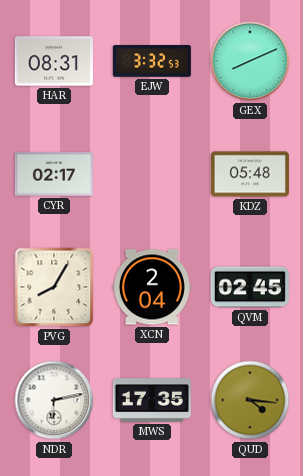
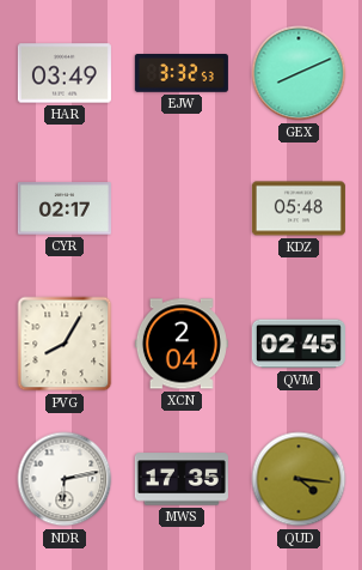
HAR: 08:31 -> 03:49 (65, 73)
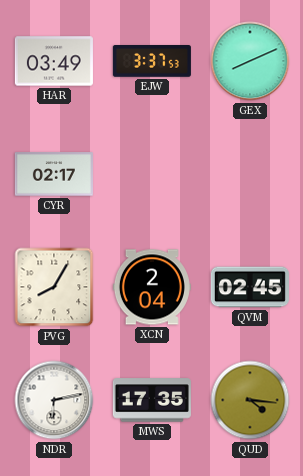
EJW: 3:32 -> 3:37 (152, 62)
KDZ: 05:48 -> none (299, 208)
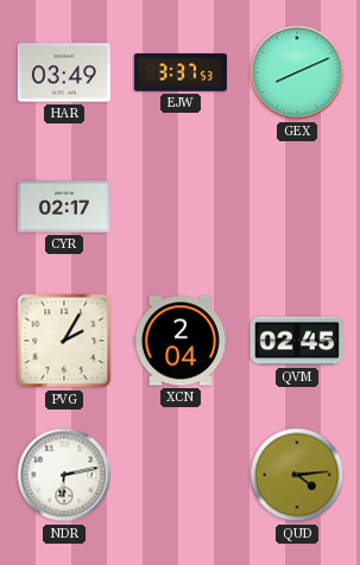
PVG: 8:05 -> 2:05 (64, 341)
MWS: 17:35 -> none (152, 400)
QUD: 4:16 -> 4:14 (297, 475)
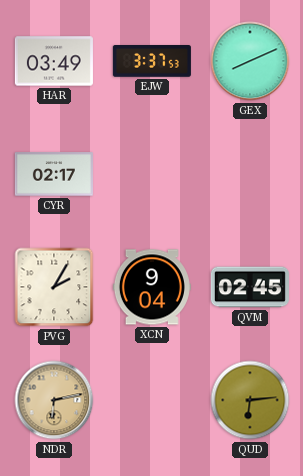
XCN: 2:04 -> 9:04 (152, 287)
NDR dial: white -> champagne (54, 400)
QUD: 4:14 -> 6:14 (250, 400)
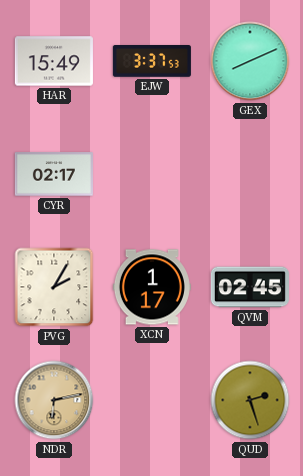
HAR: 03:49 -> 15:49 (54, 61)
XCN: 9:04 -> 1:17 (152, 287)
QUD: 6:14 -> 2:27 (250, 400)
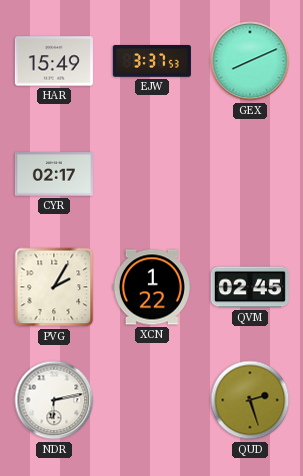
XCN: 1:17 -> 1:22 (152, 287)
NDR dial: champagne -> white (54, 400)
